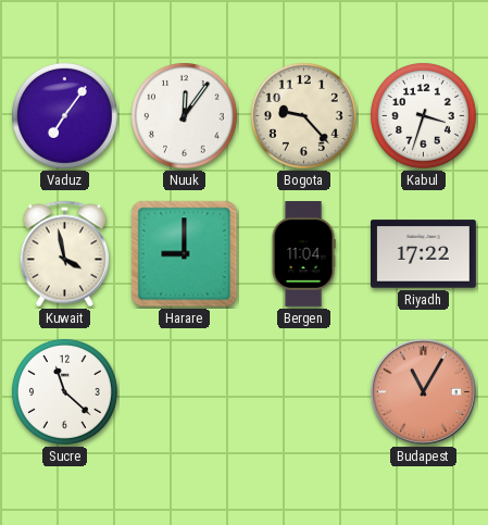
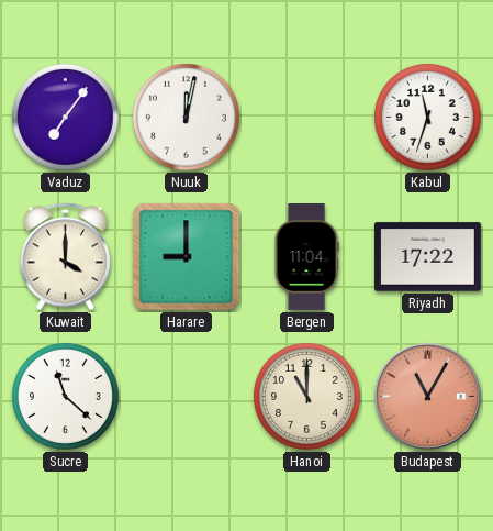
Nuuk: 12:06 -> 12:02 (186, 117)
Bogota: 9:23 -> none (303, 115)
Kabul: 3:33 -> 11:33 (427, 117)
Kuwait: 3:58 -> 4:00 (65, 257)
Hanoi: none -> 11:00 (306, 396)
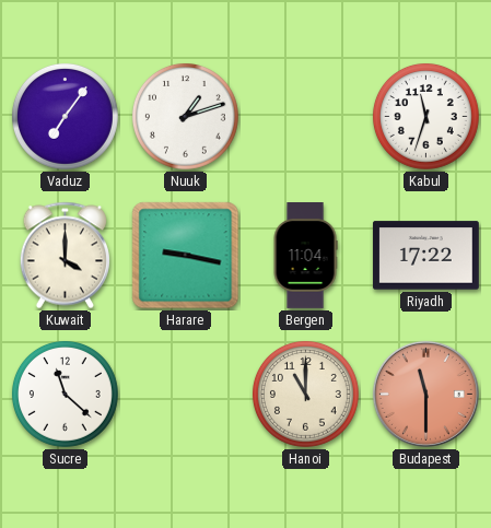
Nuuk: 12:02 -> 1:12 (185, 116)
Harare: 9:00 -> 9:17 (186, 256)
Budapest: 11:05 -> 11:30 (425, 394)
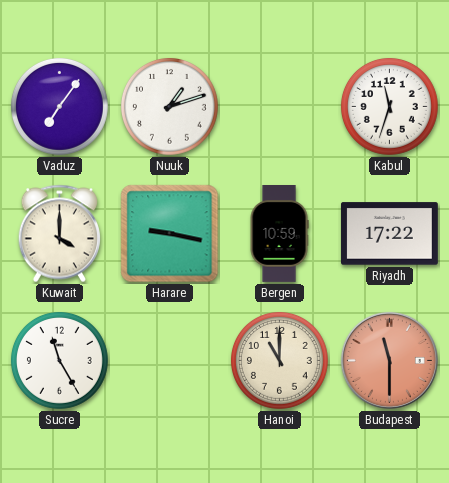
Bergen: 11:04 -> 10:59 (279, 234)
Sucre: 11:22 -> 11:25 (59, 360)
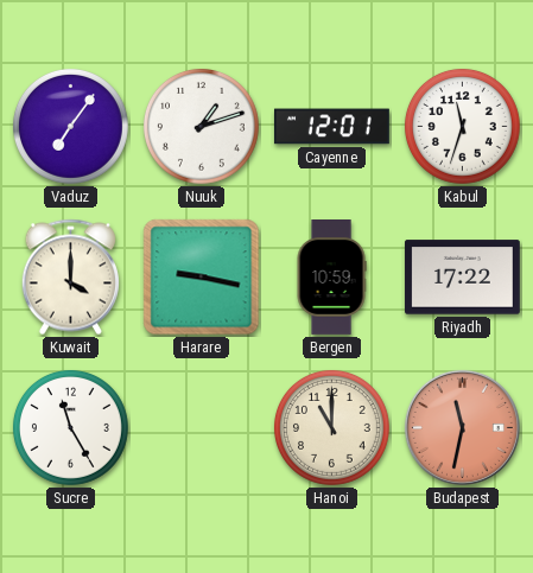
Cayenne: none -> 12:01 (331, 127)
Budapest: 11:30 -> 11:32 (462, 427)
